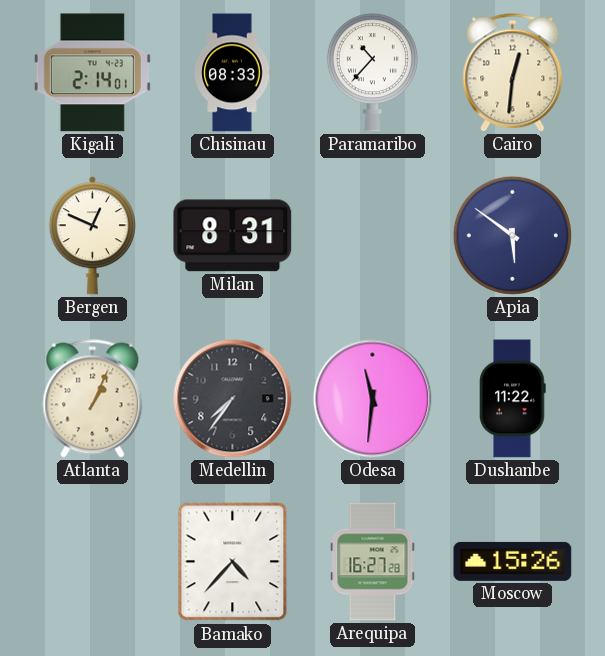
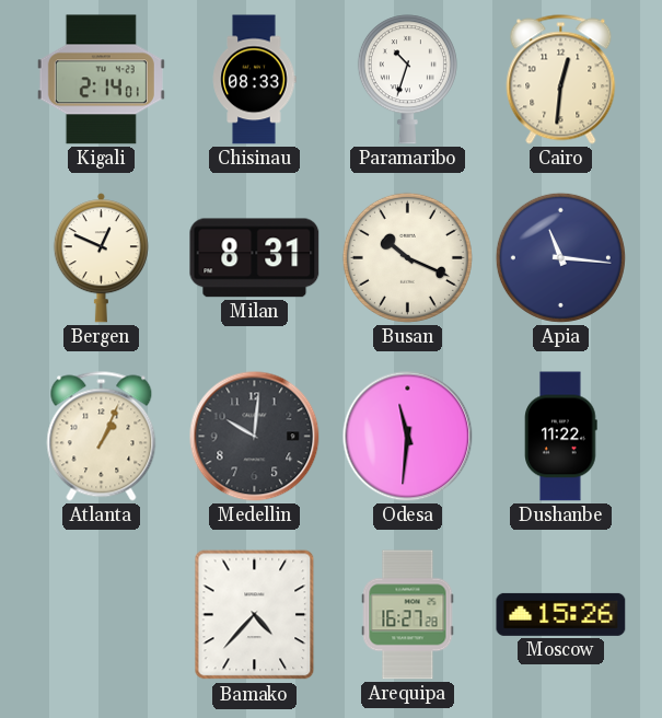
Paramaribo: 10:37 -> 10:33 (407, 80)
Busan: none -> 10:19 (407, 257)
Apia: 5:51 -> 11:16 (560, 257)
Medellin: 7:36 -> 10:01 (255, 437)
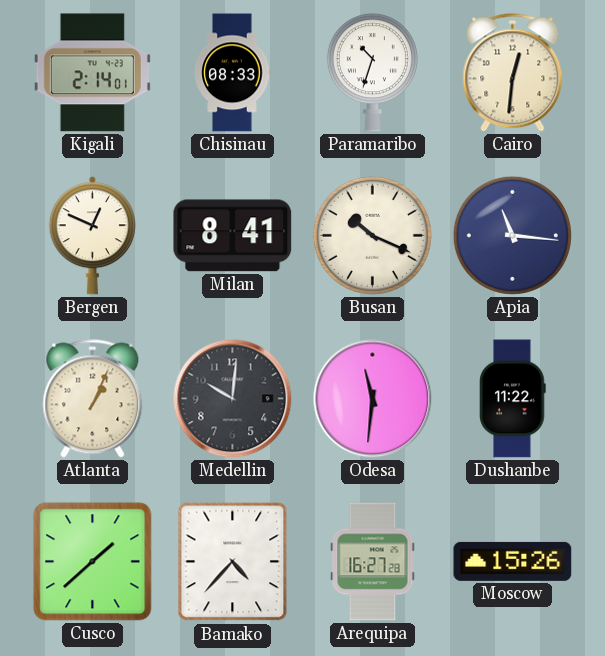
Milan: 8:31 -> 8:41 (233, 236)
Cusco: none -> 1:38 (93, 562)
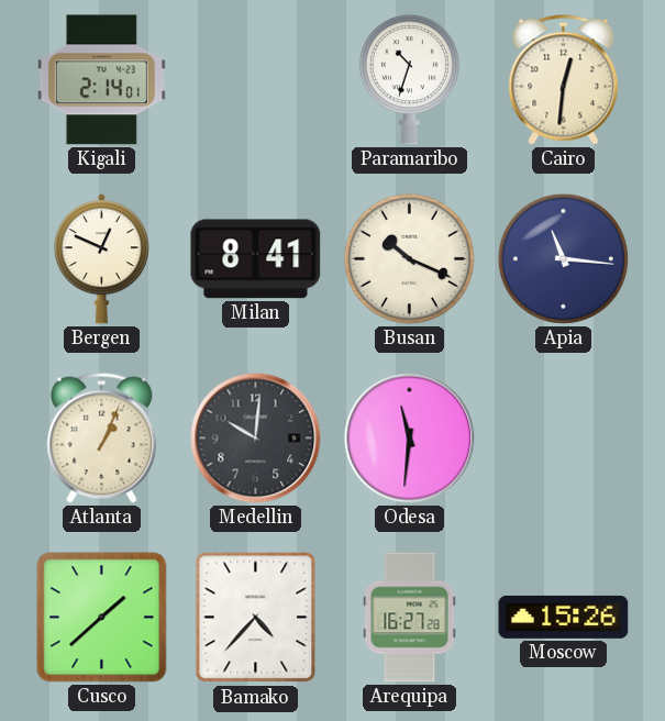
Chisinau: 08:33 -> none (232, 73)
Dushanbe: 11:22 -> none (513, 399)
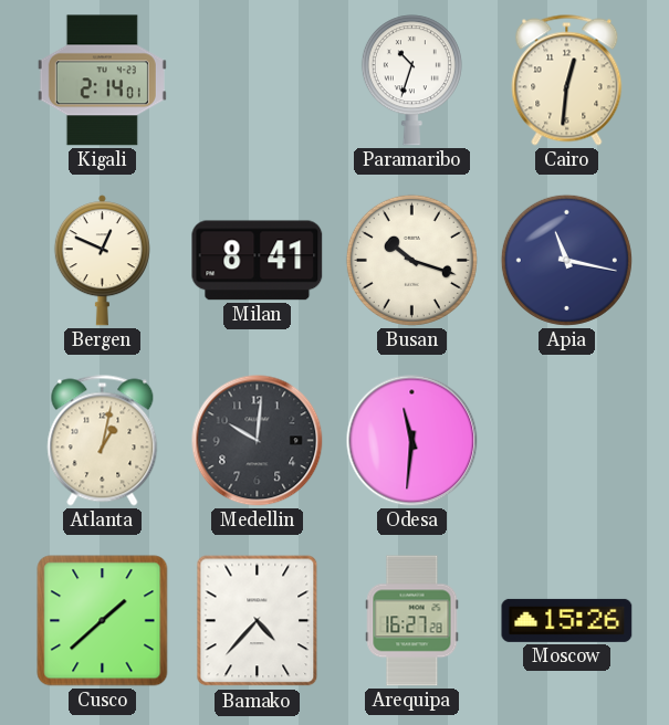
Busan: 10:19 -> 10:18 (411, 260)
Apia: 11:16 -> 11:17 (566, 260)
Atlanta: 1:04 -> 1:02 (103, 441)
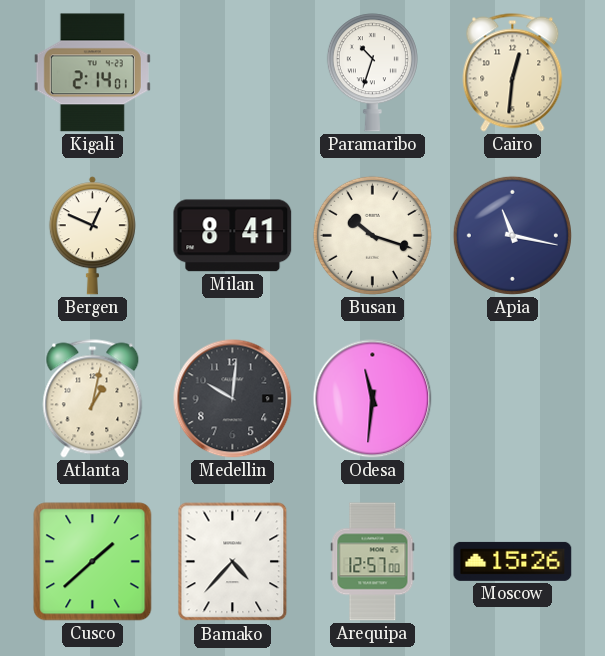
Arequipa: 16:27 -> 12:57 (373, 562)
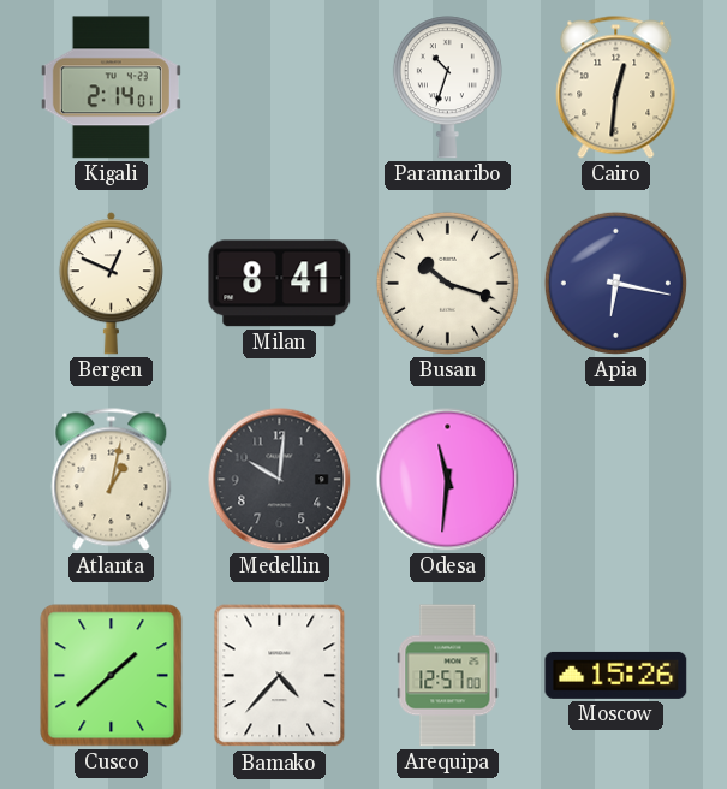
Apia: 11:17 -> 6:17 (615, 283)
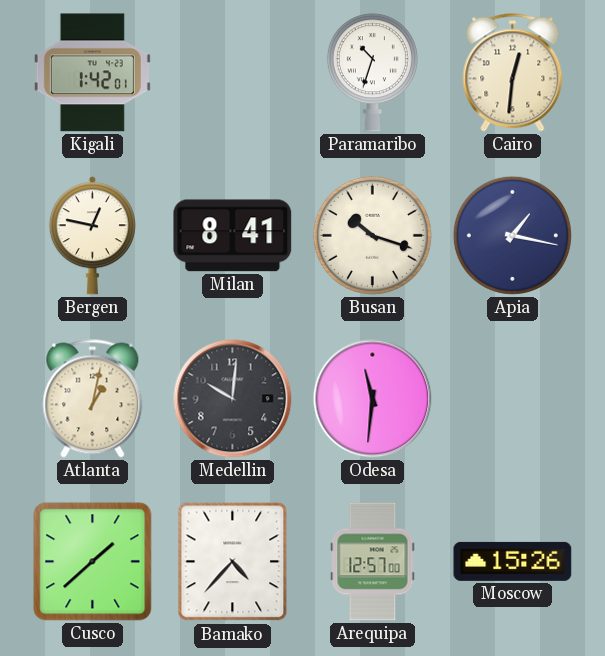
Kigali: 2:14 -> 1:42 (92, 73)
Bergen: 12:49 -> 12:47 (92, 236)
Apia: 6:17 -> 1:17 (512, 235)
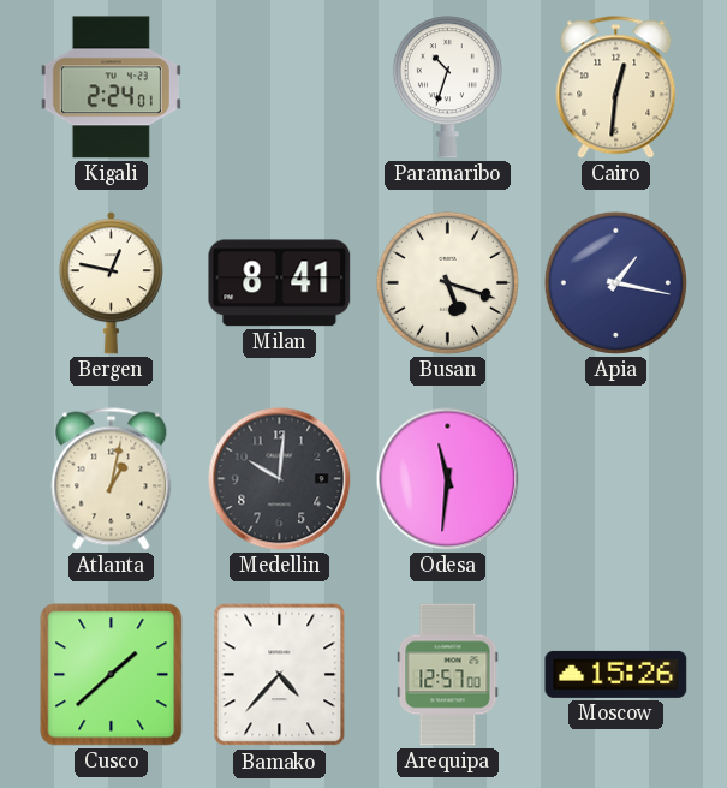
Kigali: 1:42 -> 2:24 (111, 88)
Busan: 10:18 -> 5:18 (447, 282)
